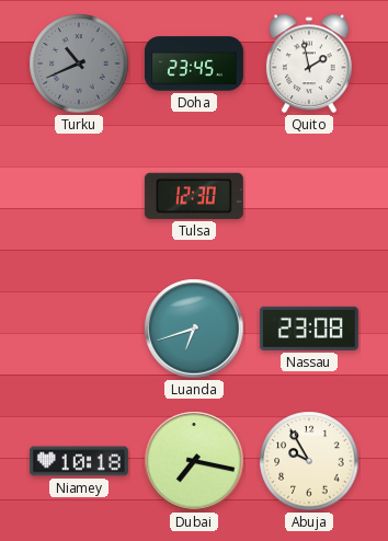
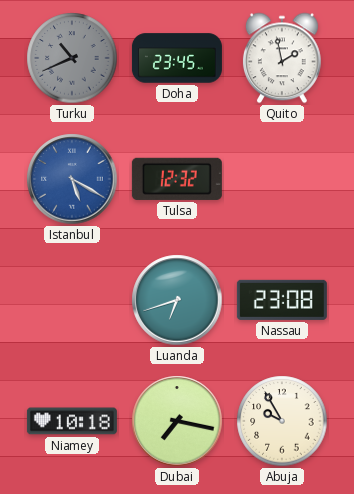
Istanbul: none -> 5:20 (72, 179)
Tulsa: 12:30 -> 12:32 (177, 179)
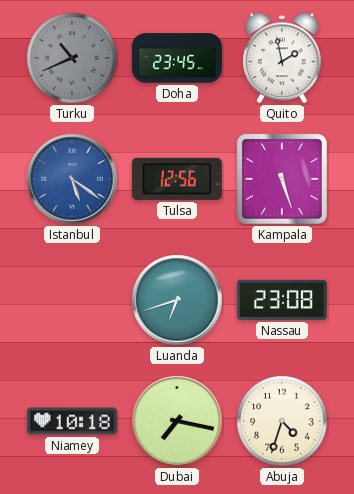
Istanbul: 5:20 -> 5:21 (72, 179)
Tulsa: 12:32 -> 12:56 (177, 179)
Kampala: none -> 5:27 (282, 179)
Abuja: 9:55 -> 4:33 (282, 421)
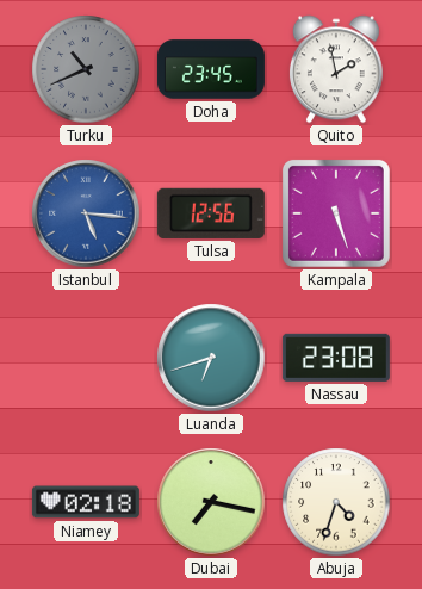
Istanbul: 5:21 -> 5:16 (86, 213)
Niamey: 10:18 -> 02:18 (86, 502)
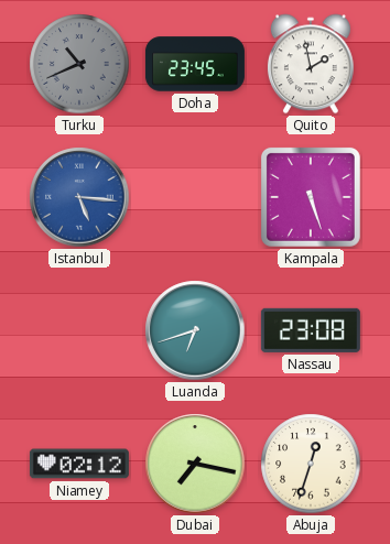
Tulsa: 12:56 -> none (211, 213)
Niamey: 02:18 -> 02:12 (79, 464)
Abuja: 4:33 -> 12:33 (311, 464)
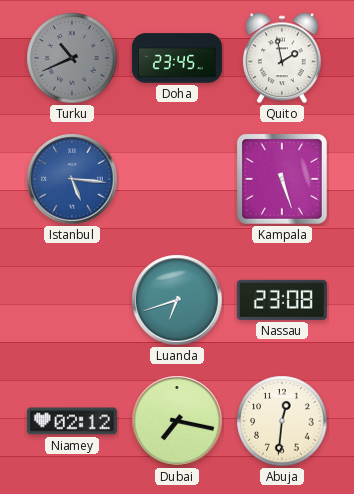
Abuja: 12:33 -> 12:31 (282, 421)
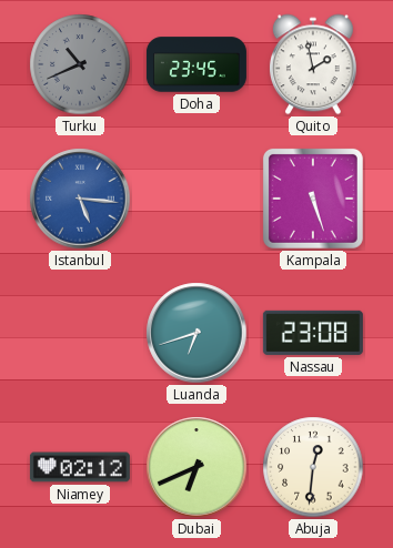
Dubai: 7:17 -> 6:41 (196, 467)
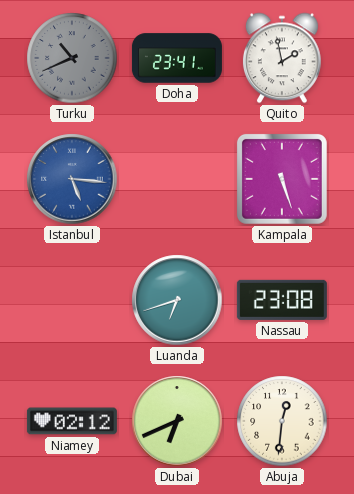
Doha: 23:45 -> 23:41 (177, 58)
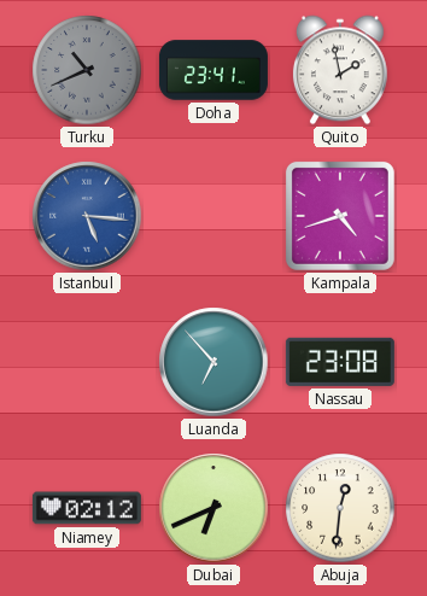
Kampala: 5:27 -> 4:42 (340, 216)
Luanda: 6:42 -> 6:53 (213, 362)
